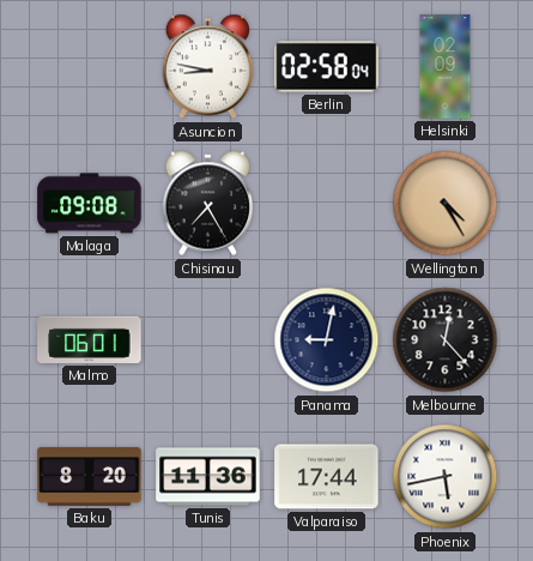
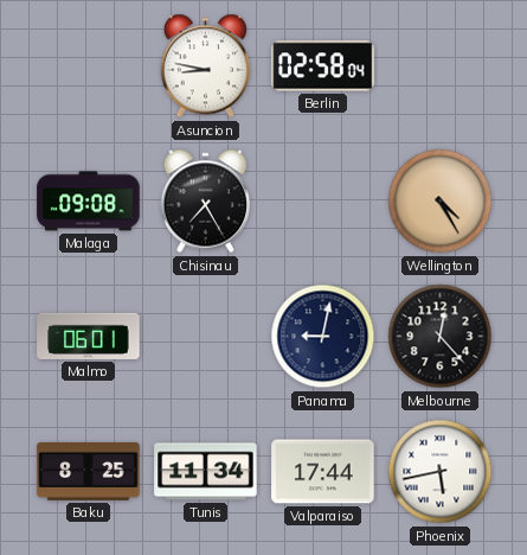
Helsinki: 02:09 -> none (446, 67)
Baku: 8:20 -> 8:25 (89, 471)
Tunis: 11:36 -> 11:34 (206, 472)
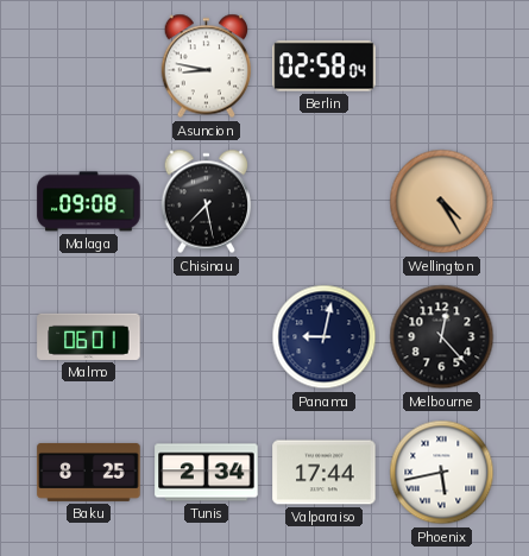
Chisinau: 7:25 -> 7:28 (207, 202)
Tunis: 11:34 -> 2:34 (207, 473)
